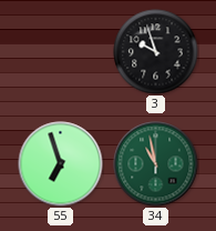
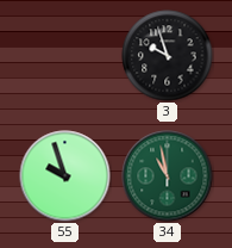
55: 6:57 -> 9:57 (65, 176)
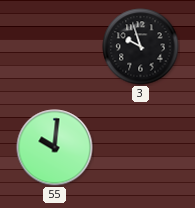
55: 9:57 -> 10:01 (55, 148)
34: 10:58 -> none (168, 176)
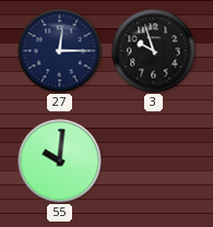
27: none -> 12:15 (60, 51)
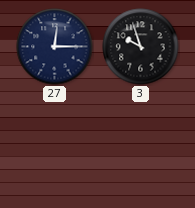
55: 10:01 -> none (60, 162)
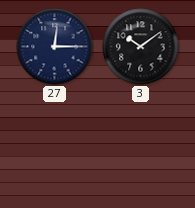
3: 9:57 -> 10:09 (141, 47)
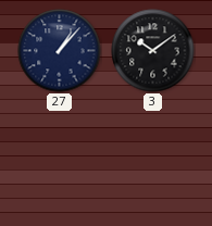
27: 12:15 -> 1:07 (60, 51)
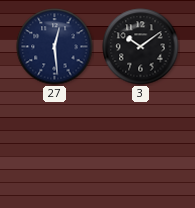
27: 1:07 -> 12:29 (55, 47)
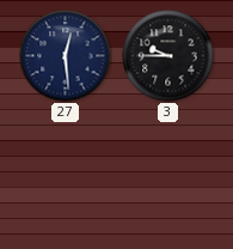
3: 10:09 -> 9:45 (168, 56)
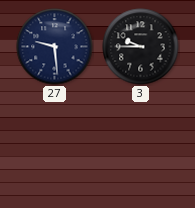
27: 12:29 -> 9:29 (55, 47)
